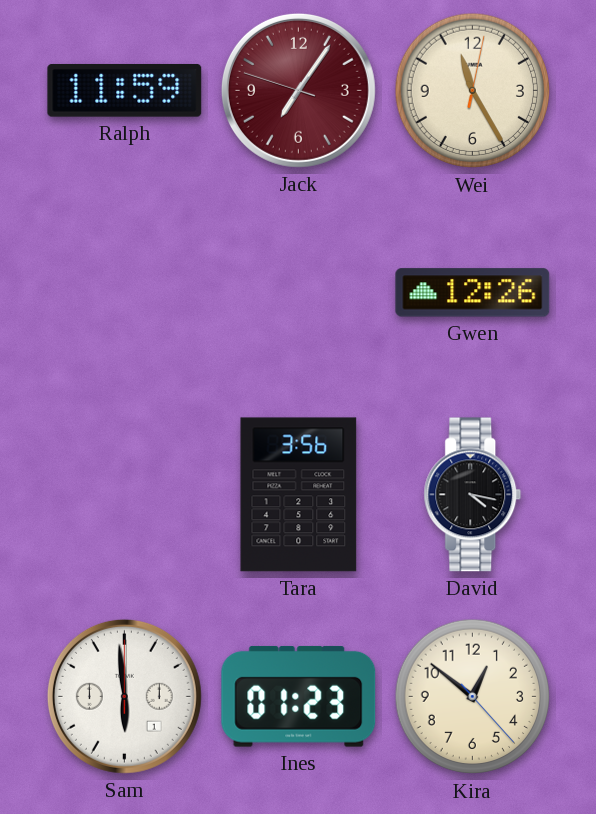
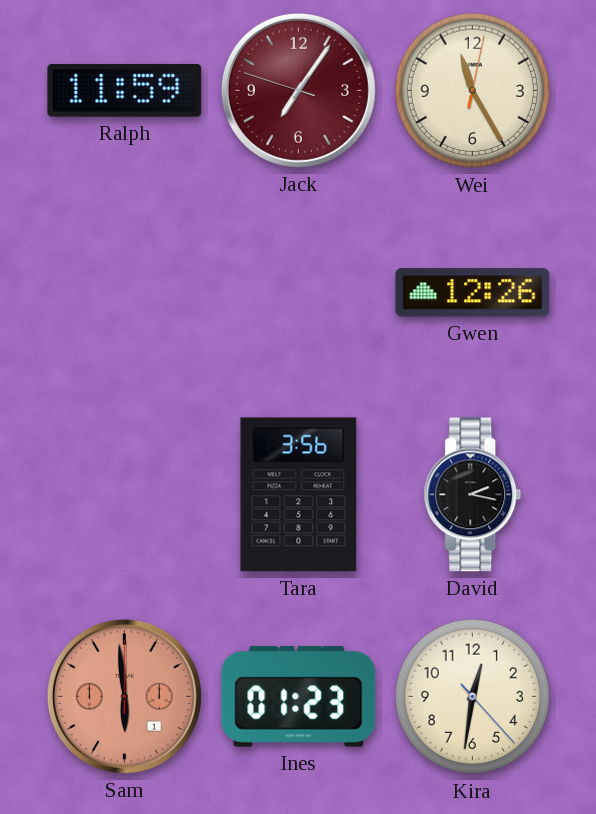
David: 4:17 -> 2:17 (473, 495)
Sam dial: white -> salmon (124, 696)
Kira: 12:51 -> 12:31 (473, 697)
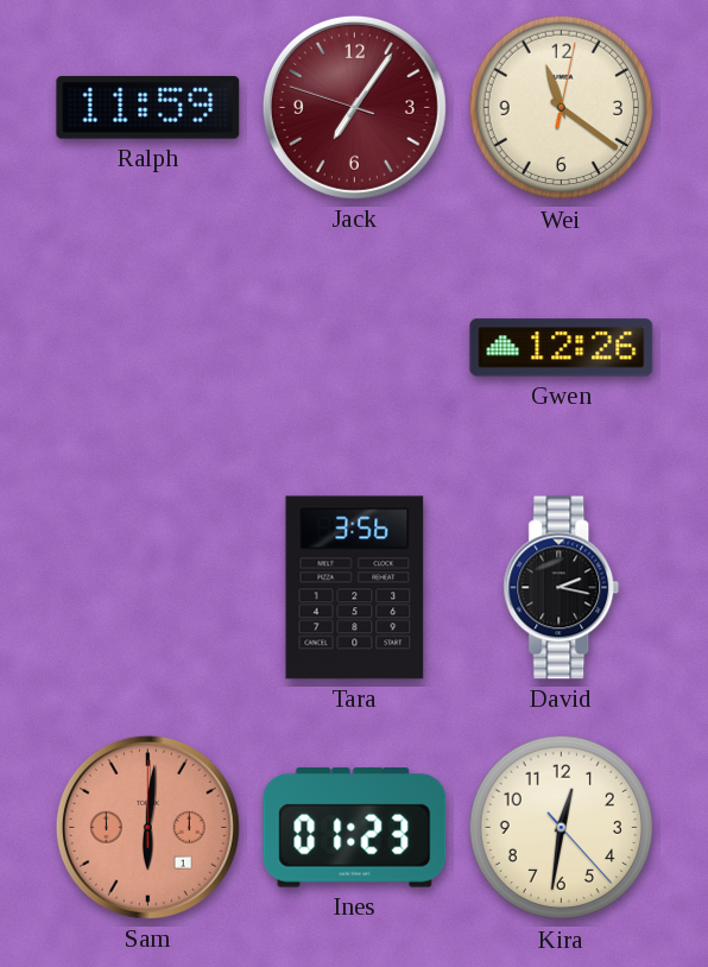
Wei: 11:25 -> 11:21 (562, 108)
Sam: 5:59 -> 6:01 (147, 827)
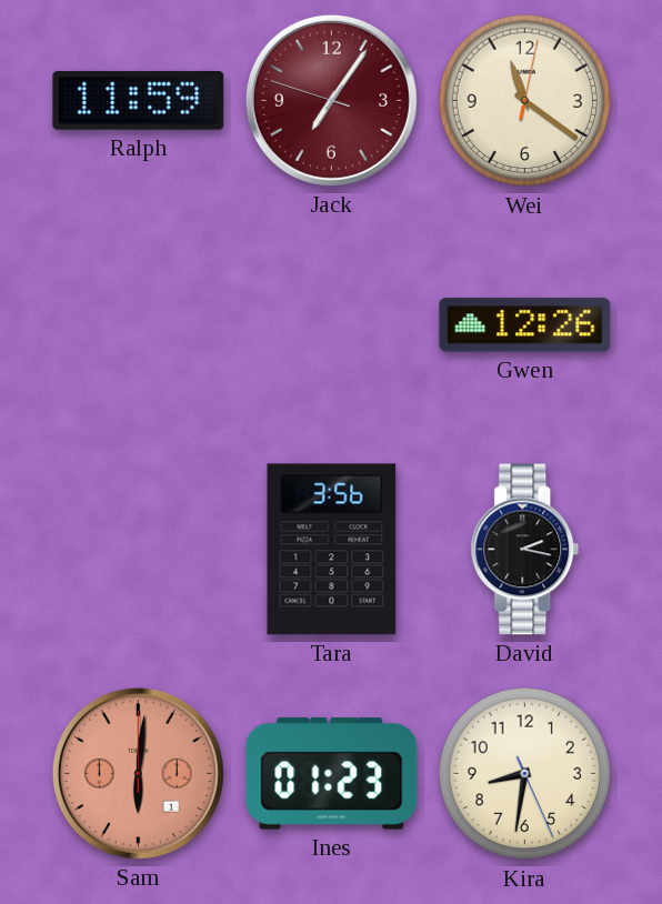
Kira: 12:31 -> 8:31 (525, 774)
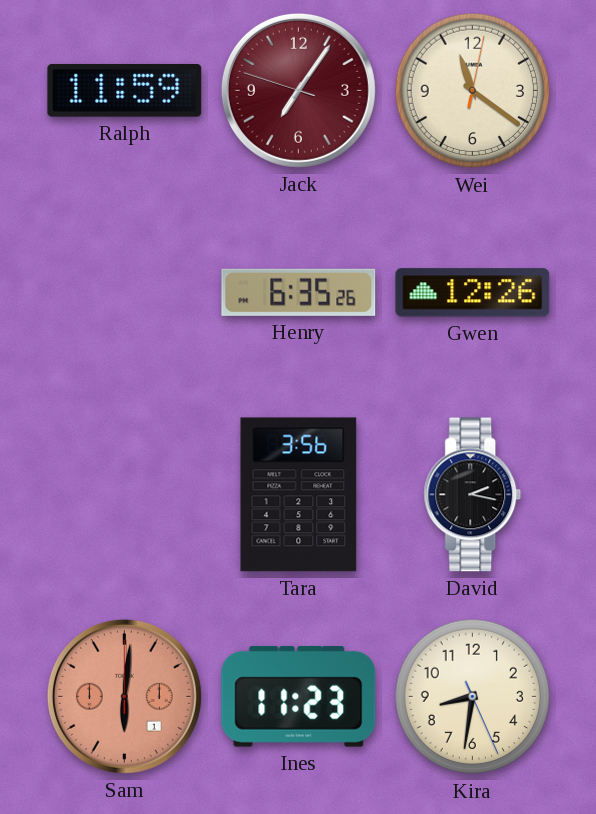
Henry: none -> 6:35 (299, 292)
Ines: 01:23 -> 11:23 (299, 696)
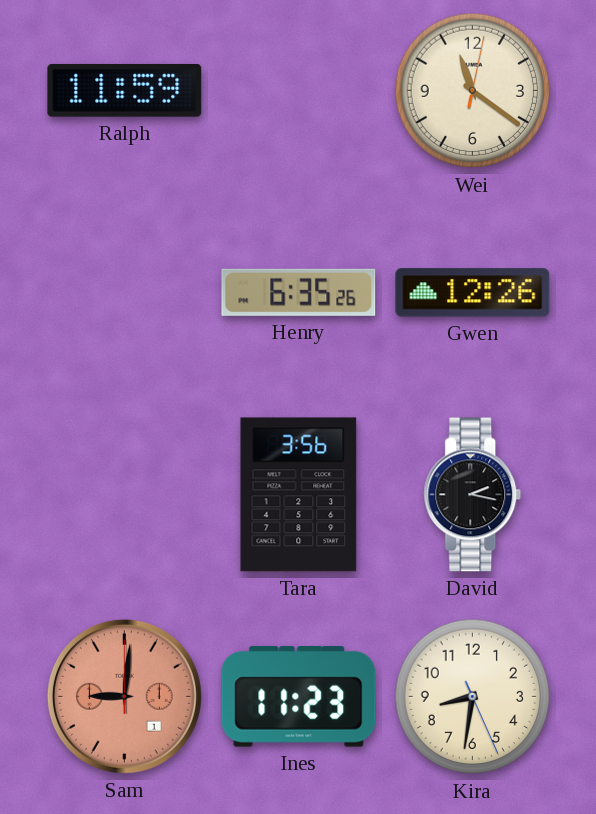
Jack: 7:05 -> none (298, 90)
Sam: 6:01 -> 9:01 (124, 696)
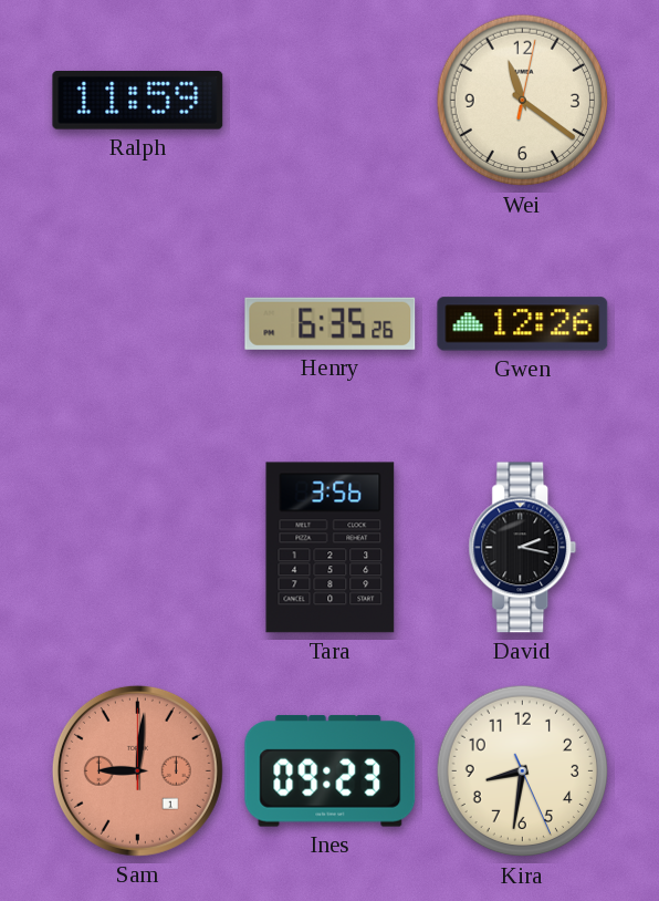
Ines: 11:23 -> 09:23 (331, 770)
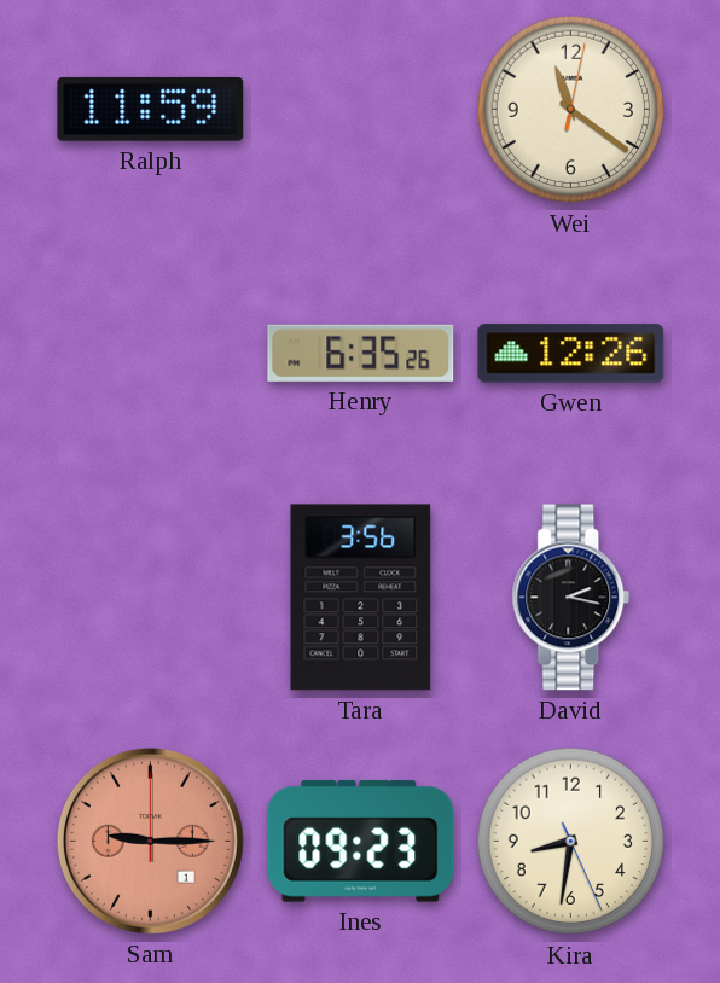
Sam: 9:01 -> 9:15 (150, 841)
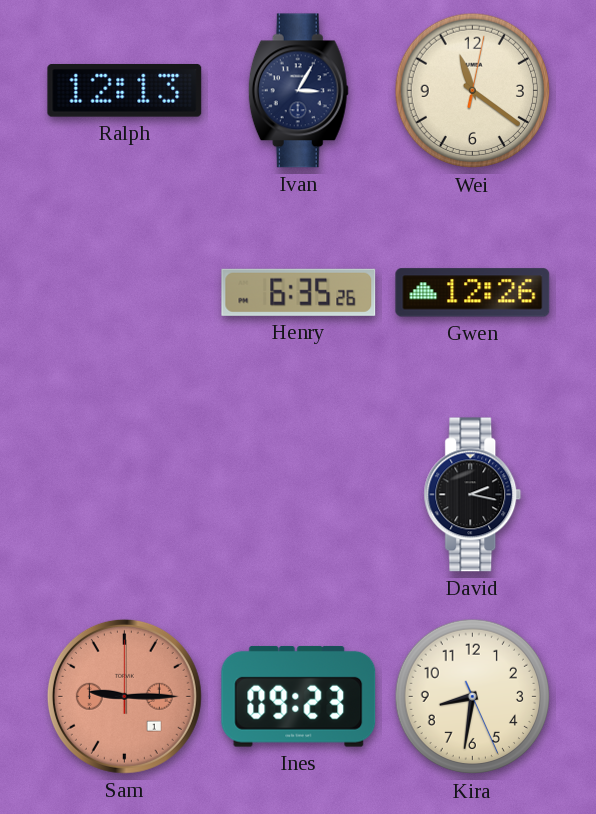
Ralph: 11:59 -> 12:13 (125, 91)
Ivan: none -> 3:05 (298, 91)
Tara: 3:56 -> none (361, 598)
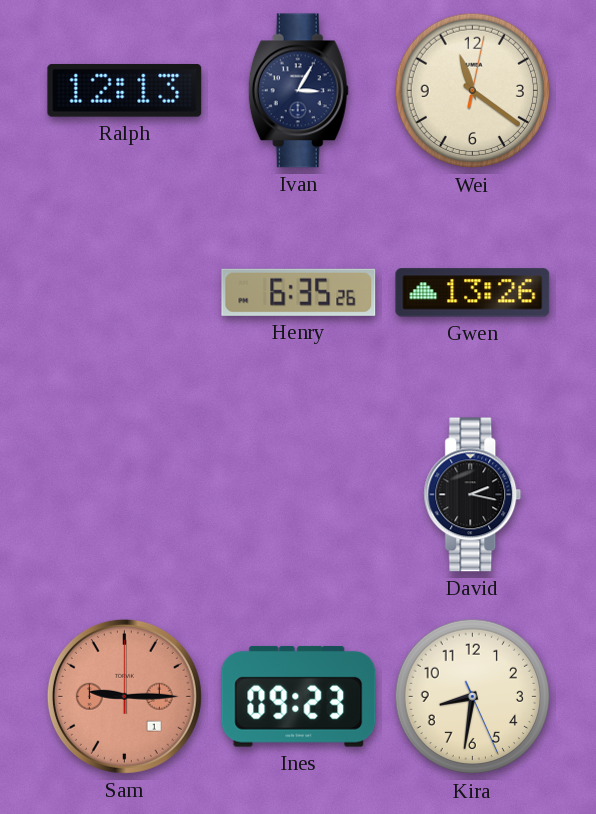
Gwen: 12:26 -> 13:26 (473, 293)
